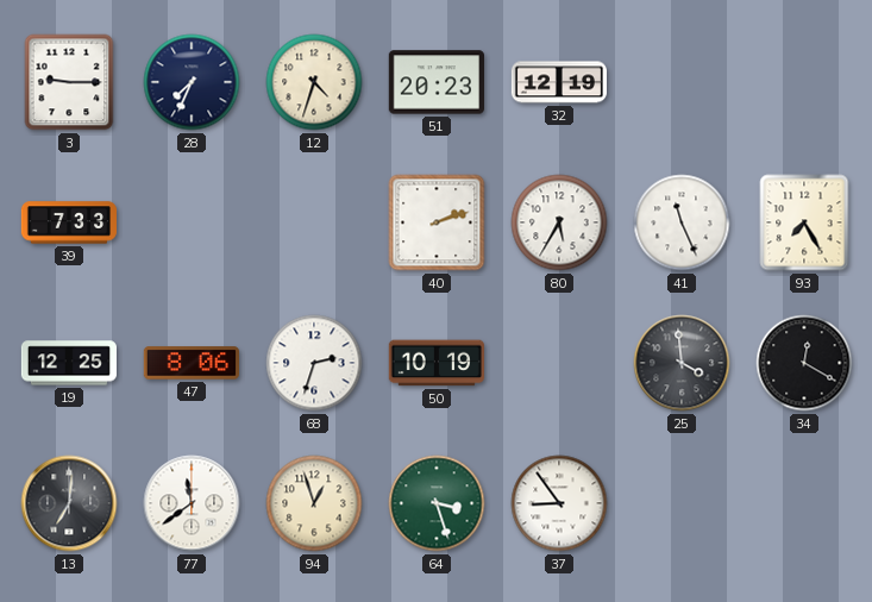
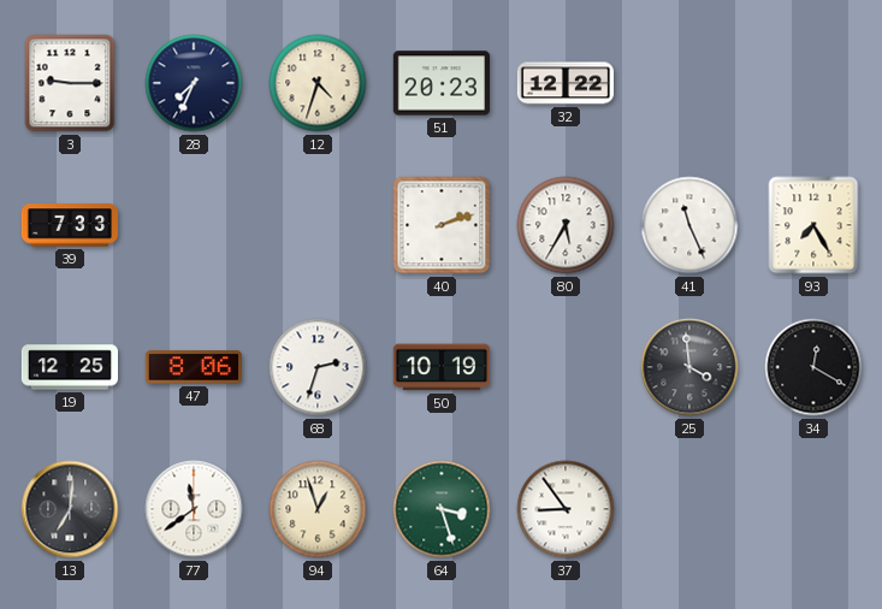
32: 12:19 -> 12:22 (564, 83)
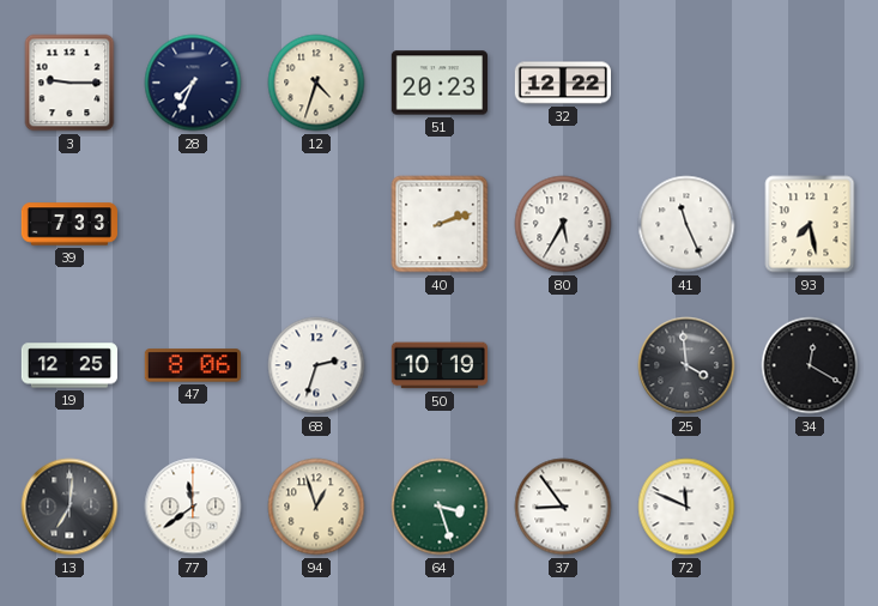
93: 7:25 -> 7:28 (810, 224)
72: none -> 11:49 (686, 507)
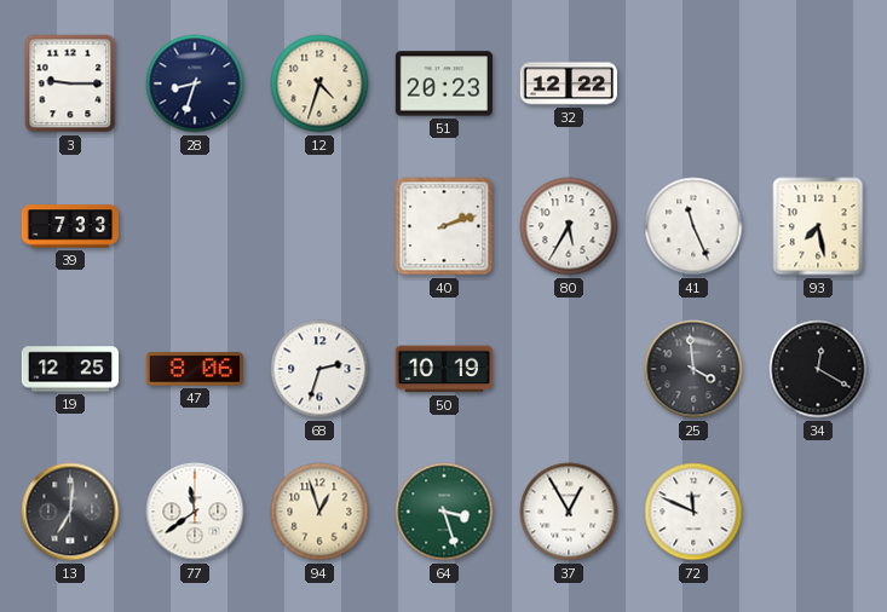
28: 7:34 -> 8:33 (195, 83)
37: 8:54 -> 12:55 (569, 512)
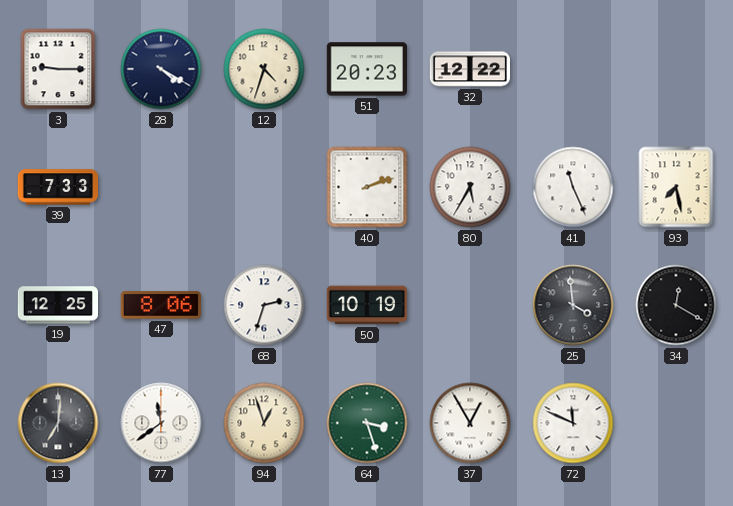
28: 8:33 -> 4:20 (161, 69)
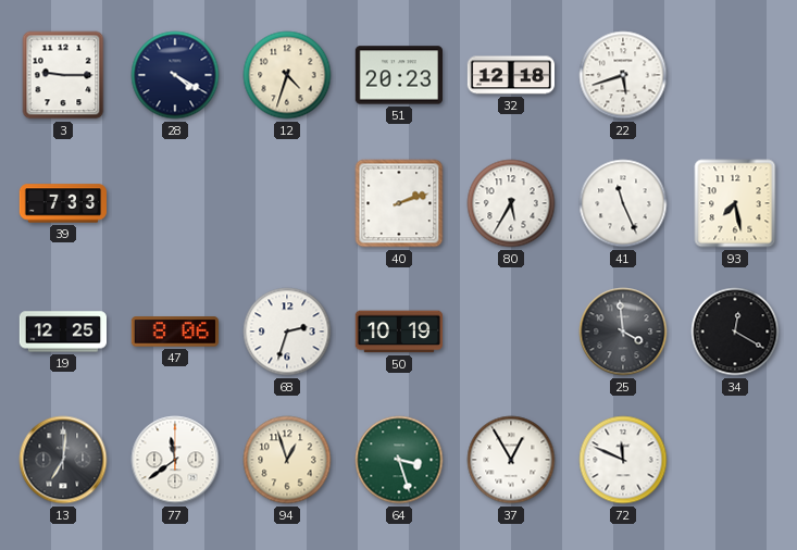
32: 12:22 -> 12:18 (510, 75)
22: none -> 5:42 (623, 75)
